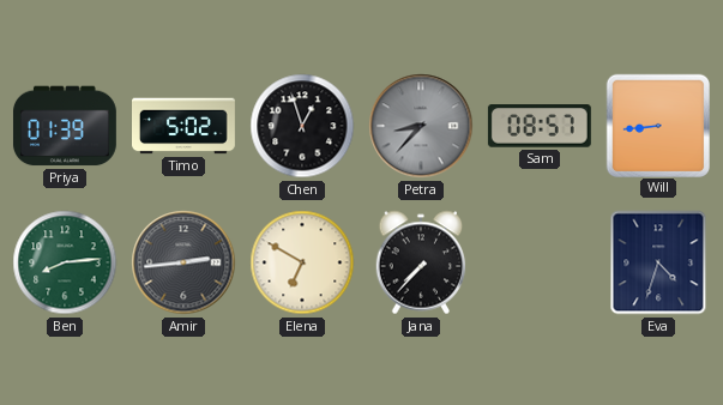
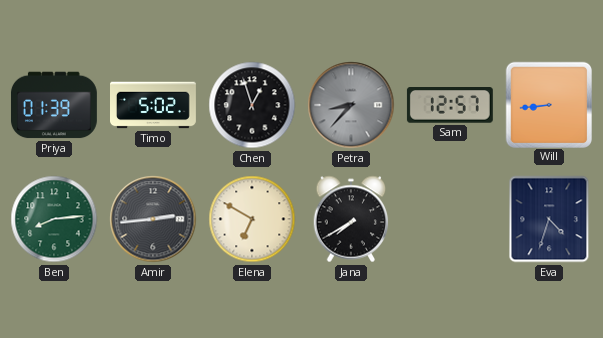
Sam: 08:57 -> 12:57 (450, 105)
Jana: 7:37 -> 7:40 (351, 219)
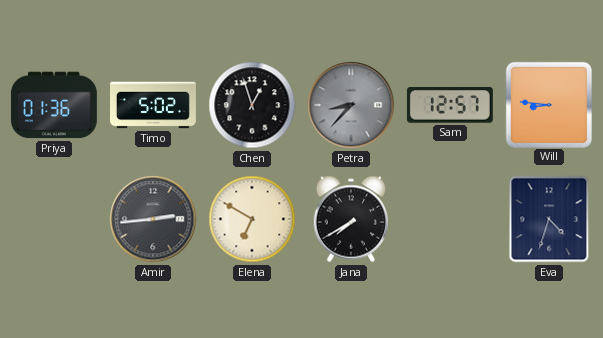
Priya: 01:39 -> 01:36 (54, 105)
Will: 8:44 -> 8:46 (548, 104)
Ben: 8:14 -> none (54, 219)
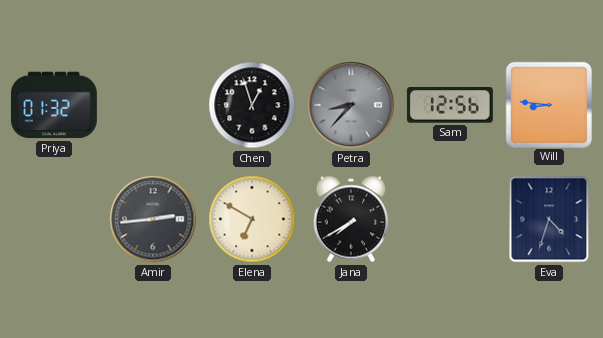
Priya: 01:36 -> 01:32 (54, 105)
Timo: 5:02 -> none (154, 105)
Sam: 12:57 -> 12:56 (450, 105)
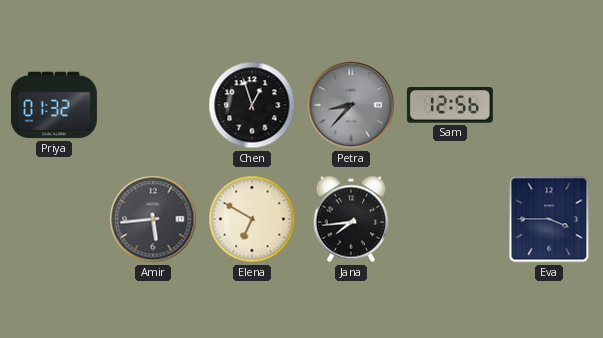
Will: 8:46 -> none (548, 104)
Amir: 2:44 -> 5:44 (153, 219)
Jana: 7:40 -> 7:44 (351, 219)
Eva: 4:33 -> 3:45 (549, 219)
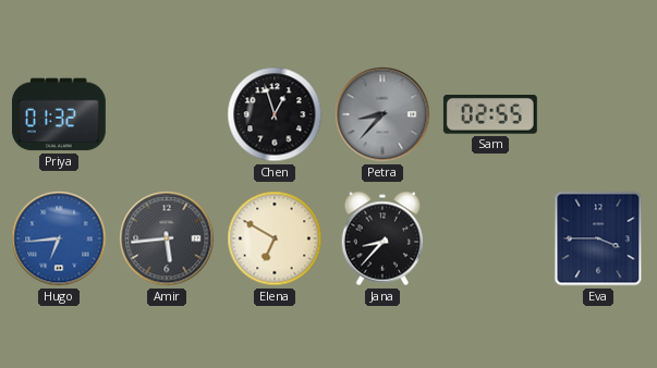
Sam: 12:56 -> 02:55 (490, 114)
Hugo: none -> 6:44 (59, 238)
Jana: 7:44 -> 8:37 (382, 238)
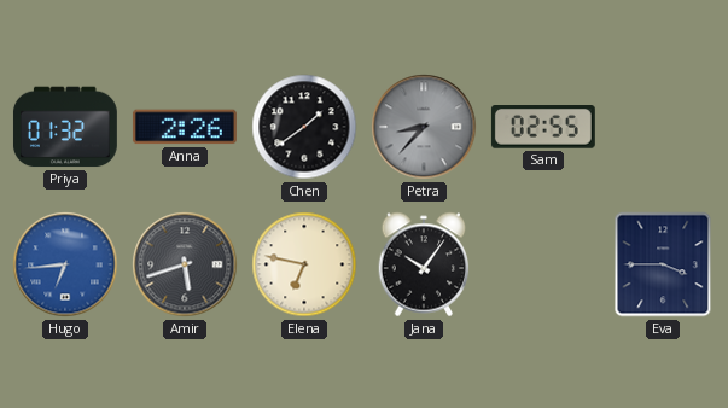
Anna: none -> 2:26 (185, 127)
Chen: 12:57 -> 1:39 (304, 127)
Amir: 5:44 -> 5:42 (185, 264)
Elena: 6:50 -> 6:47 (304, 264)
Jana: 8:37 -> 10:06 (424, 264)
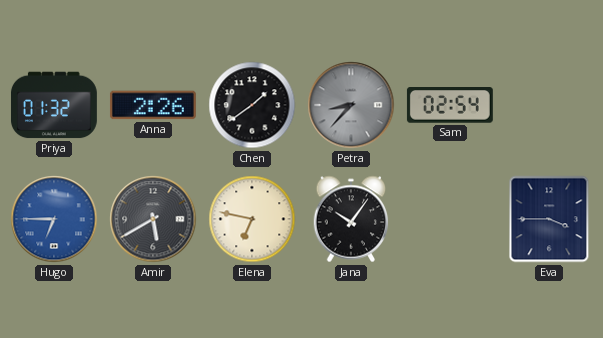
Sam: 02:55 -> 02:54 (450, 105)
Hugo: 6:44 -> 6:45 (54, 219)
Amir: 5:42 -> 5:40 (153, 219)
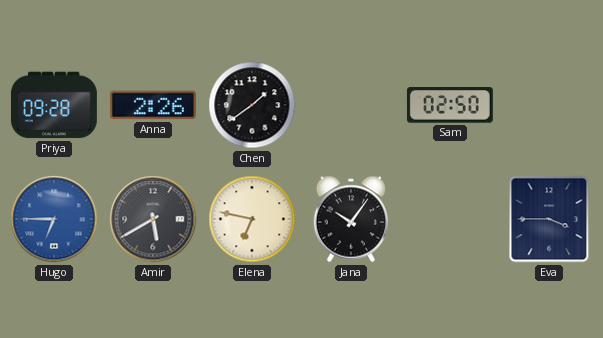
Priya: 01:32 -> 09:28 (54, 105)
Petra: 8:37 -> none (351, 105)
Sam: 02:54 -> 02:50 (450, 105)
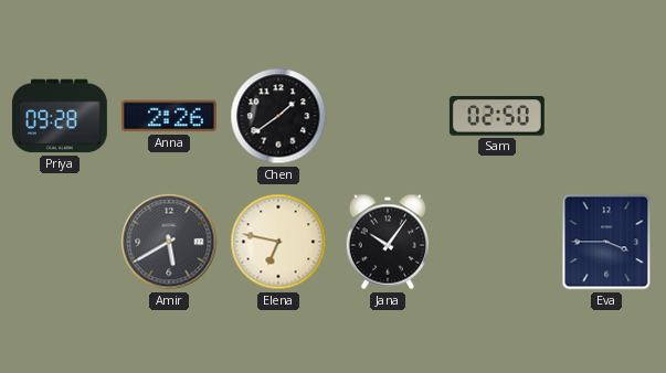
Hugo: 6:45 -> none (54, 219)
